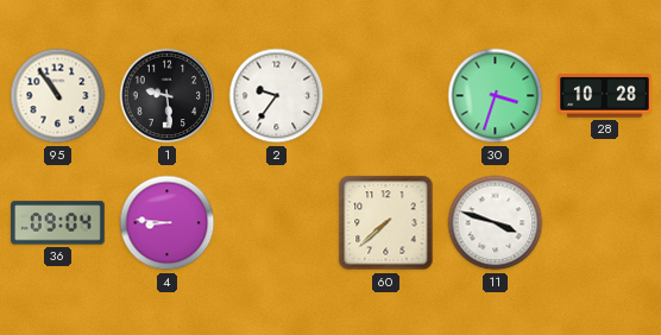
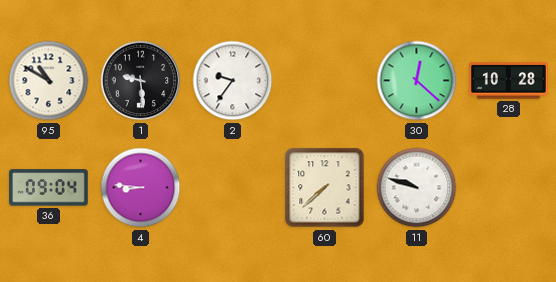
95: 10:54 -> 10:50 (49, 81)
30: 3:33 -> 12:22 (417, 81)
11: 3:48 -> 9:48 (417, 188)
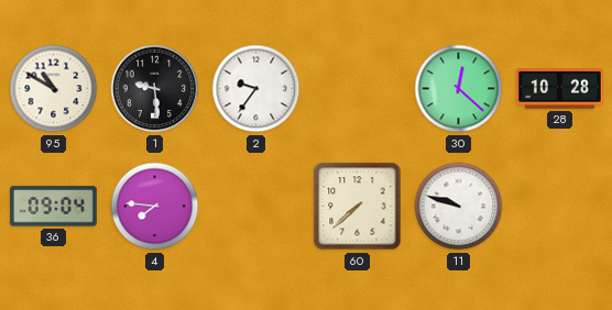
4: 8:46 -> 7:46 (155, 207)
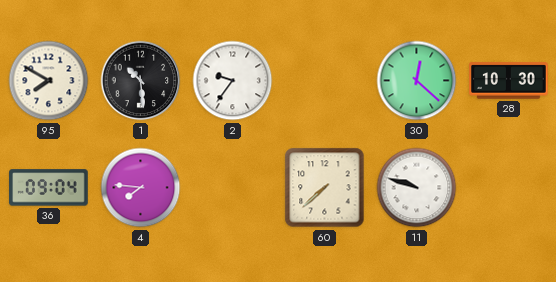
95: 10:50 -> 7:50 (49, 81)
1: 9:29 -> 10:29 (141, 81)
28: 10:28 -> 10:30 (509, 81)
